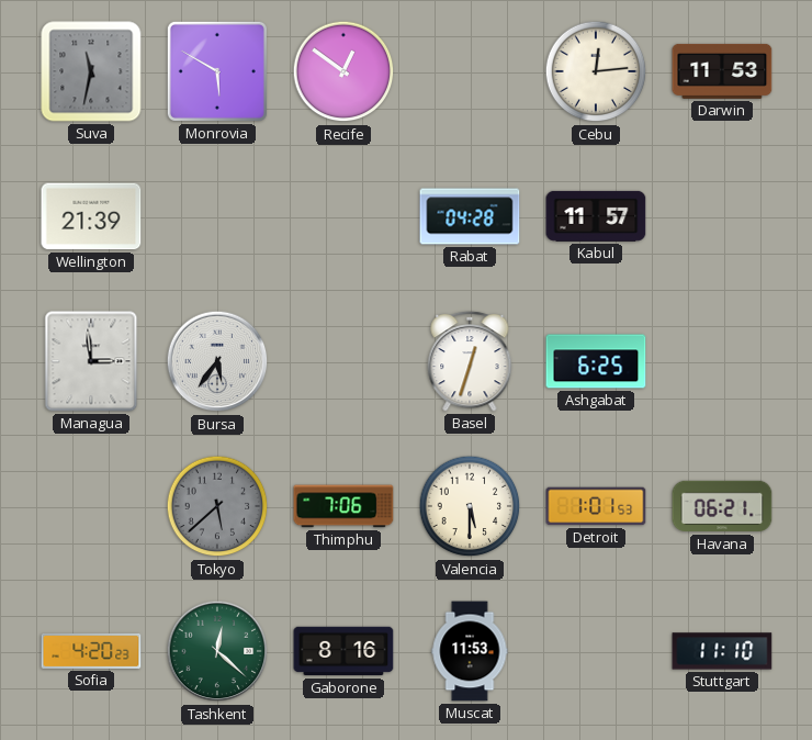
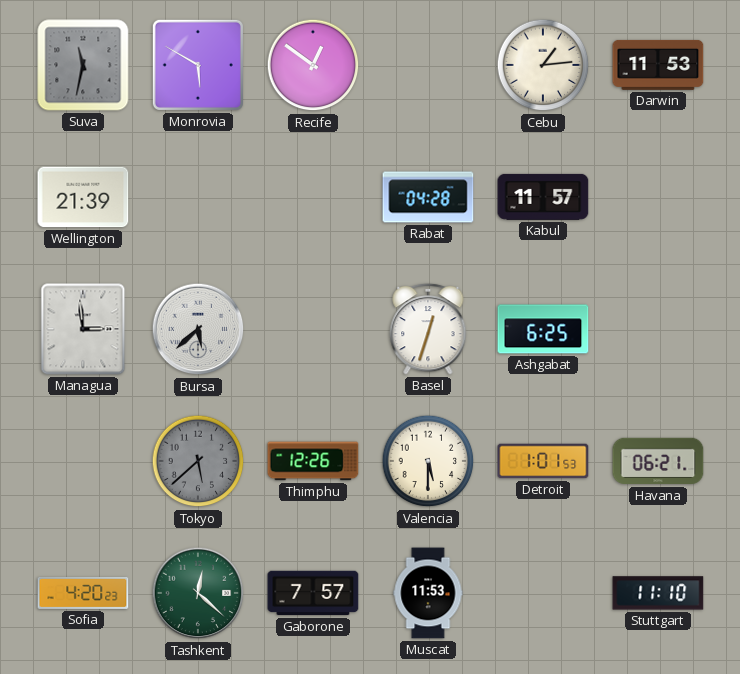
Cebu: 12:14 -> 1:14 (543, 65)
Bursa: 5:36 -> 5:38 (198, 329)
Thimphu: 7:06 -> 12:26 (313, 461)
Gaborone: 8:16 -> 7:57 (313, 593)
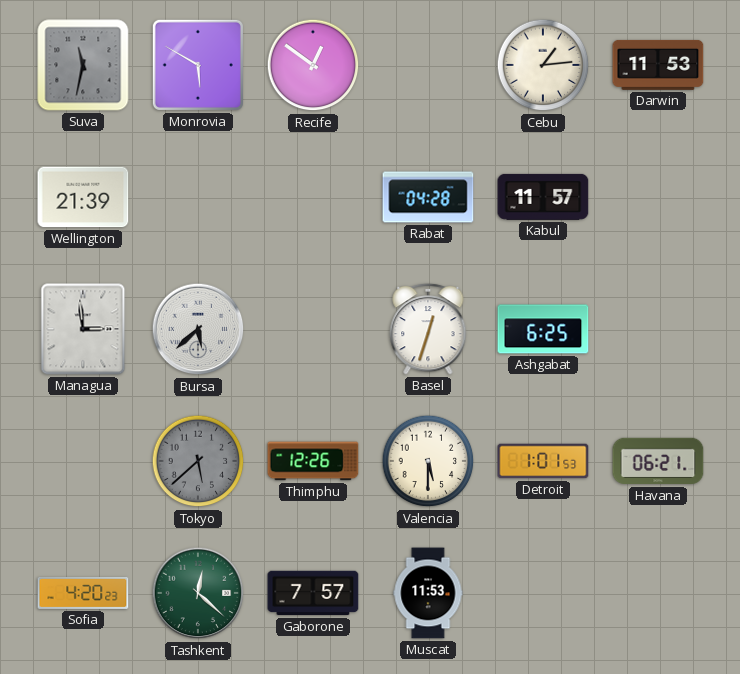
Stuttgart: 11:10 -> none (658, 593)
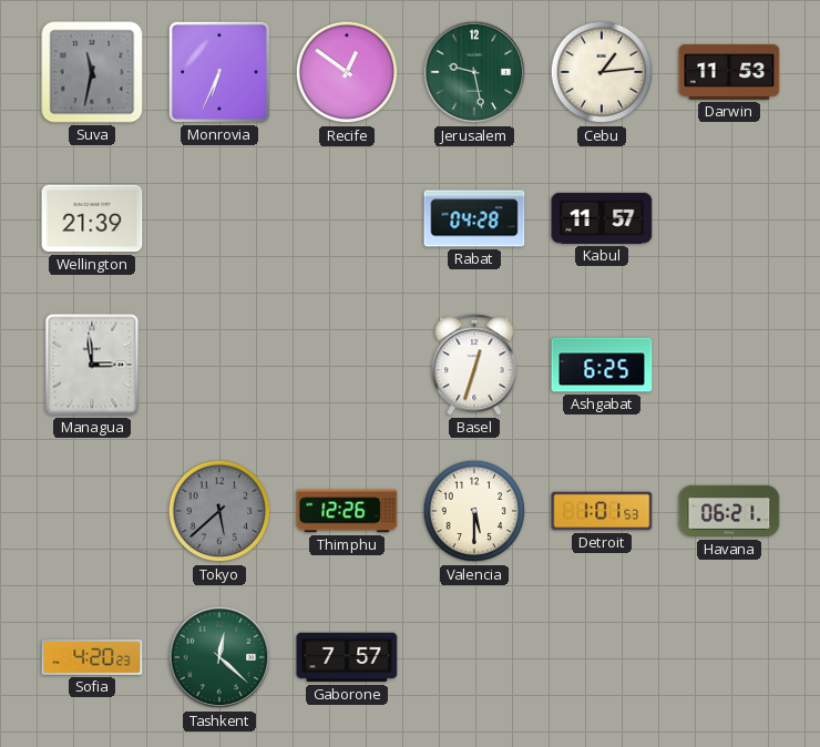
Monrovia: 5:50 -> 6:34 (219, 72)
Jerusalem: none -> 9:28 (474, 72)
Bursa: 5:38 -> none (198, 329)
Muscat: 11:53 -> none (428, 593)
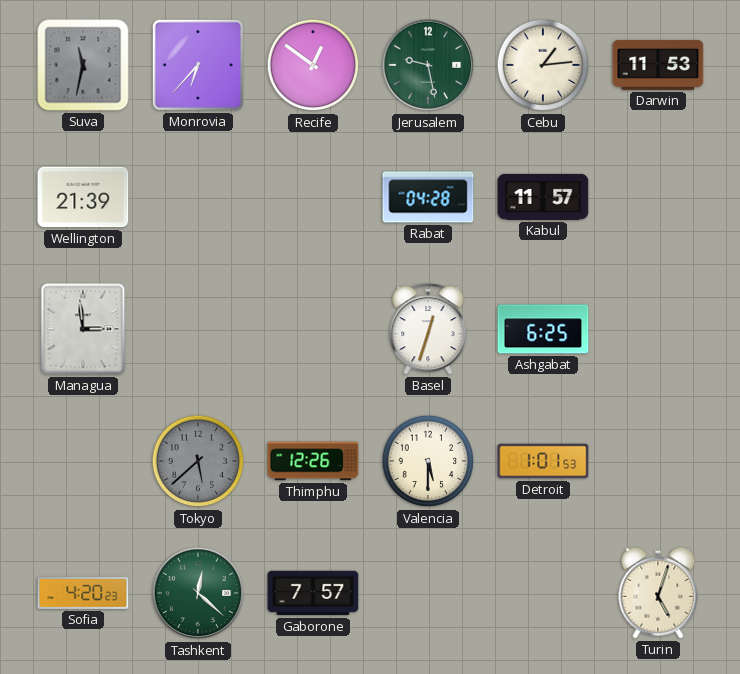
Monrovia: 6:34 -> 6:37 (198, 65)
Havana: 06:21 -> none (729, 511)
Turin: none -> 5:03 (658, 593)
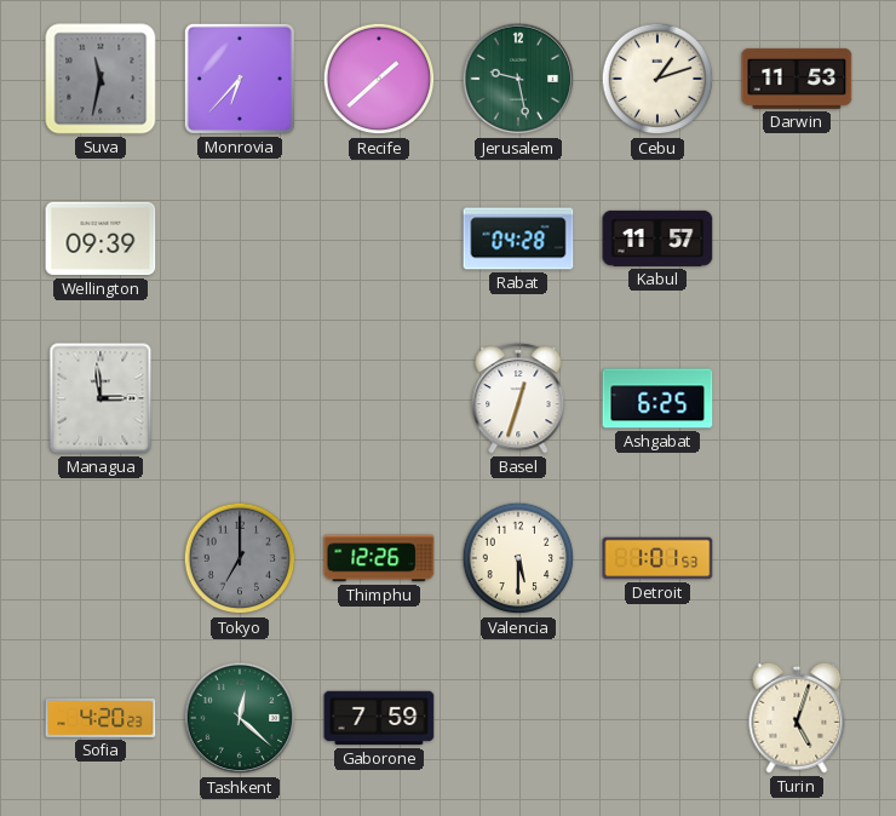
Recife: 12:51 -> 1:38 (379, 79)
Cebu: 1:14 -> 1:12 (657, 79)
Wellington: 21:39 -> 09:39 (100, 239)
Tokyo: 5:38 -> 7:00 (240, 558)
Gaborone: 7:57 -> 7:59 (379, 718)
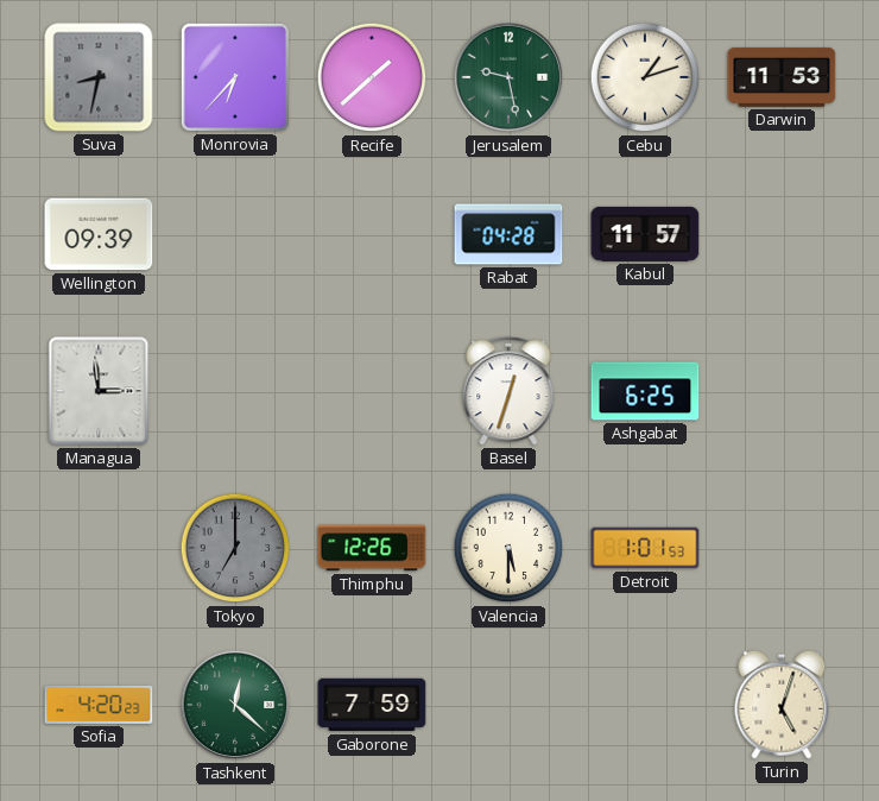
Suva: 11:32 -> 8:32 (99, 77)
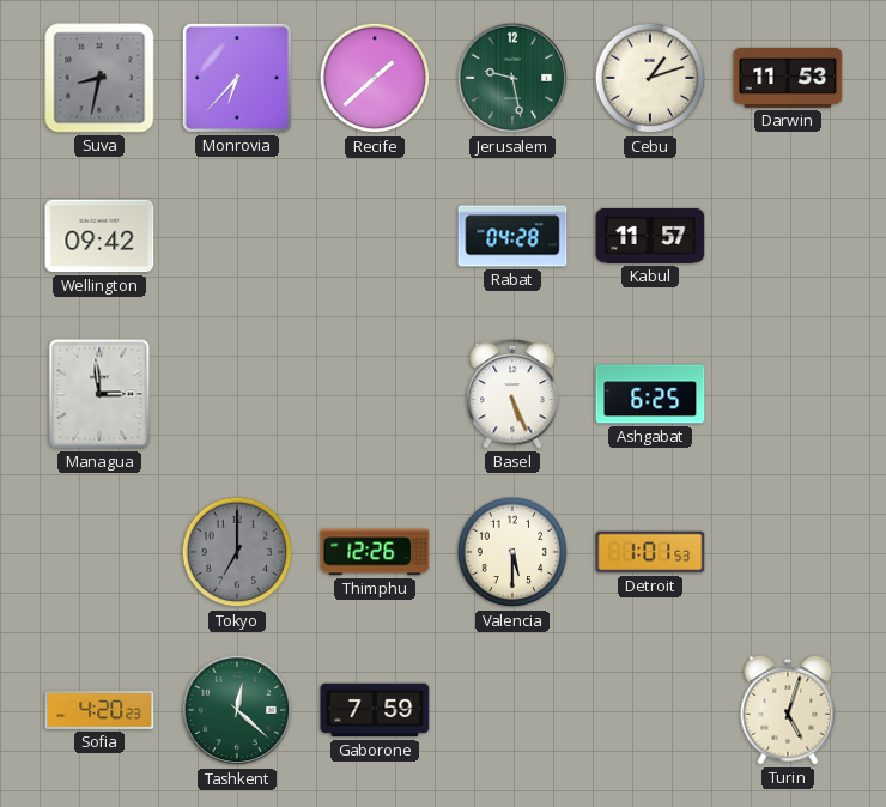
Wellington: 09:39 -> 09:42 (99, 236)
Basel: 12:33 -> 5:26 (512, 394)
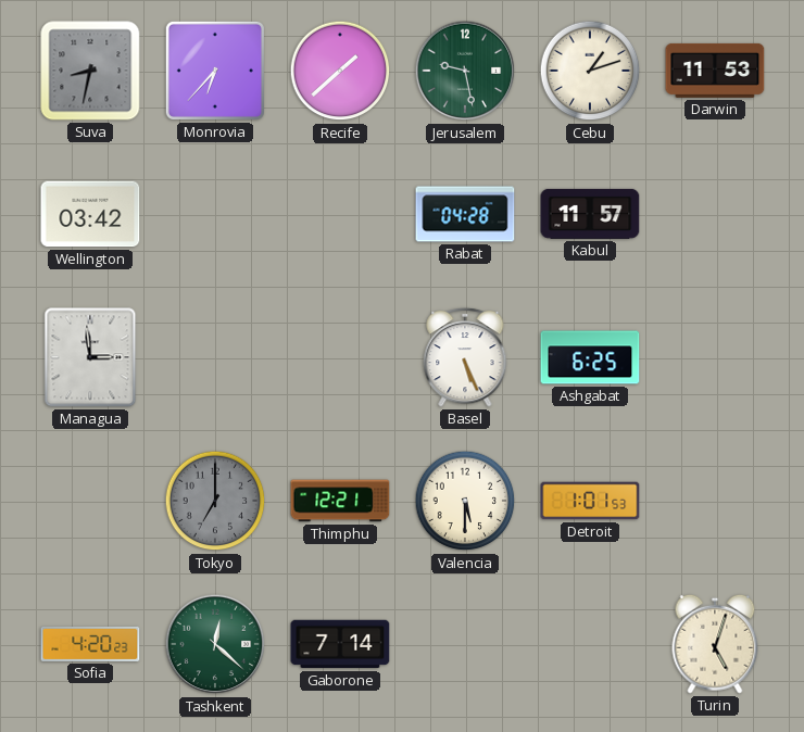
Wellington: 09:42 -> 03:42 (90, 214)
Thimphu: 12:26 -> 12:21 (340, 501)
Gaborone: 7:59 -> 7:14 (340, 644)
